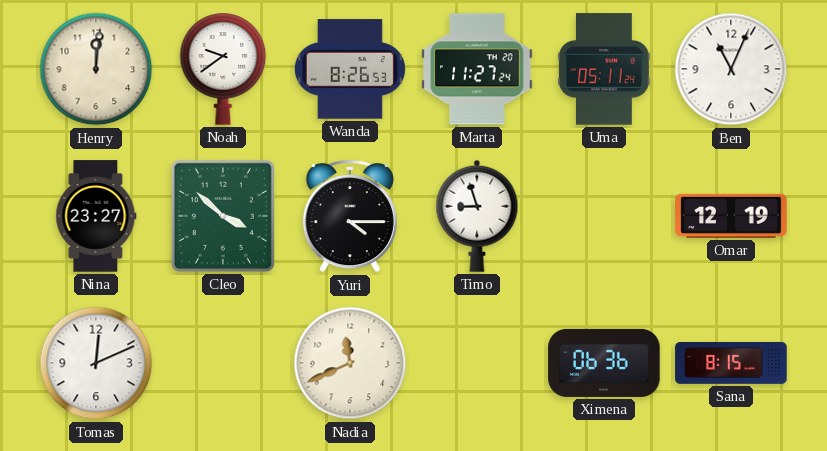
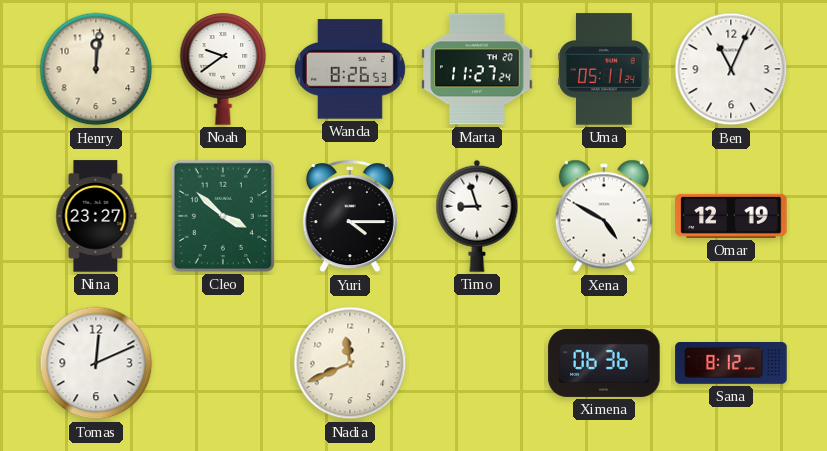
Xena: none -> 4:50 (604, 216)
Sana: 8:15 -> 8:12 (731, 364)
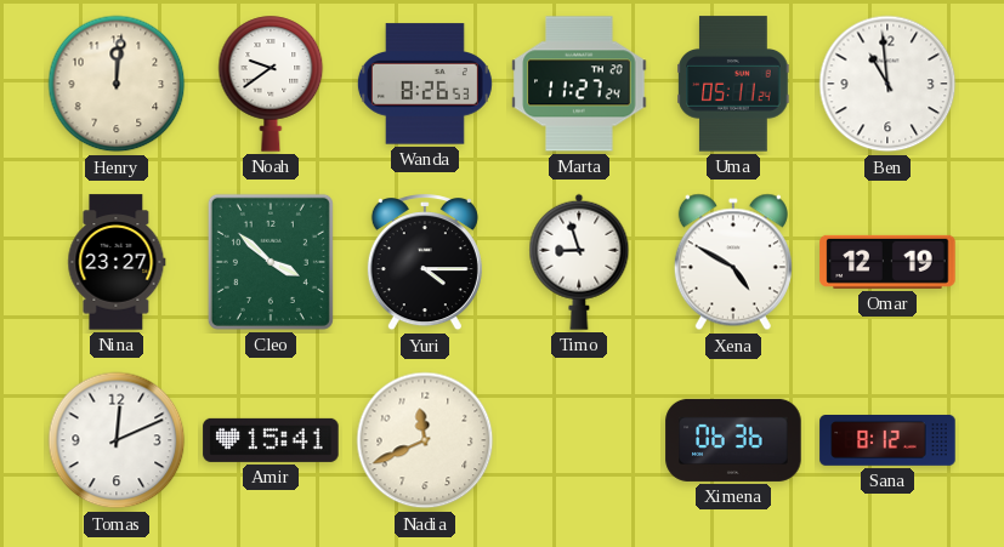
Ben: 11:04 -> 10:59 (887, 84)
Amir: none -> 15:41 (271, 440)
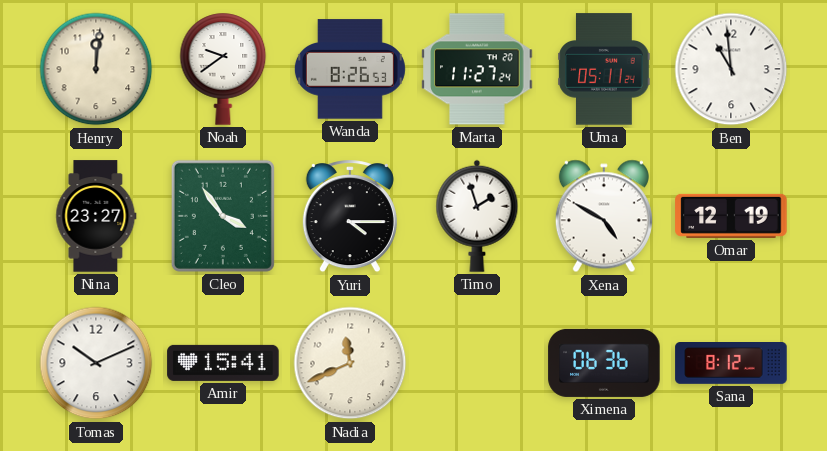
Cleo: 3:52 -> 3:54 (223, 216)
Timo: 8:57 -> 1:57 (477, 216)
Tomas: 12:11 -> 10:11 (96, 363)
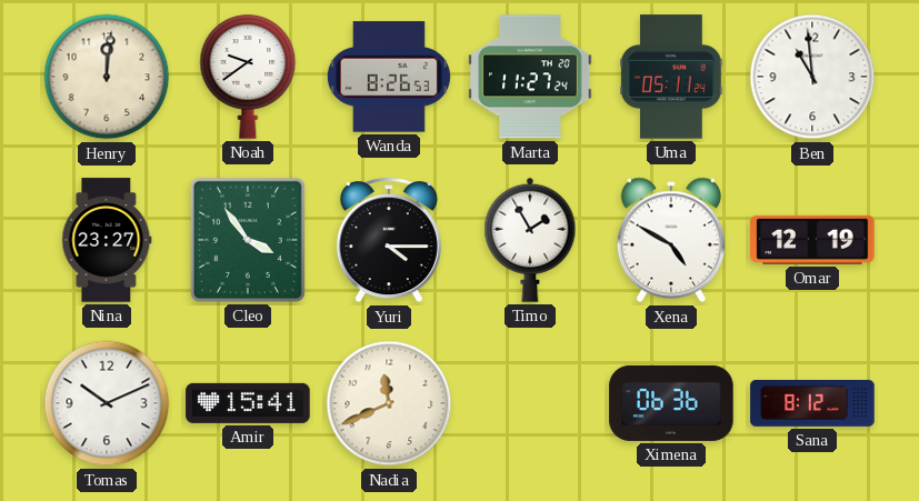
Timo: 1:57 -> 1:55 (530, 240)
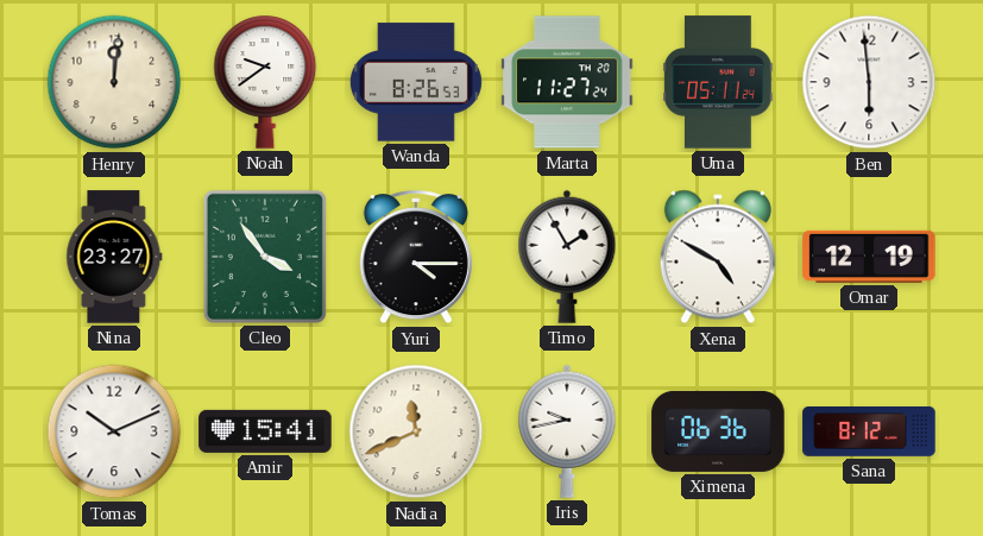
Ben: 10:59 -> 5:59 (869, 82)
Iris: none -> 9:43 (567, 431)
